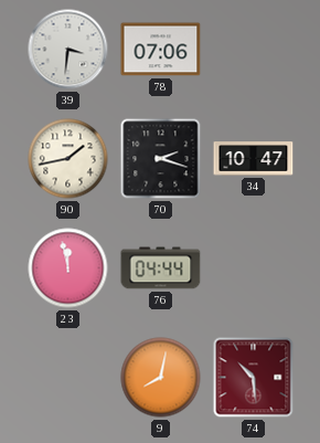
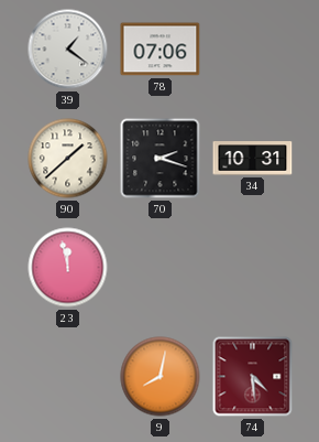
39: 3:31 -> 1:21 (68, 50)
90: 1:43 -> 1:38 (68, 159)
34: 10:47 -> 10:31 (253, 159)
76: 04:44 -> none (161, 268)
74: 10:29 -> 4:29 (253, 377)
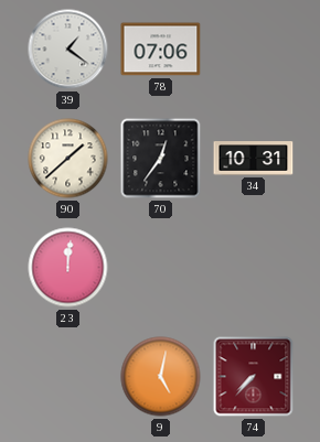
70: 2:18 -> 12:36 (161, 159)
23: 11:58 -> 12:01 (68, 268)
9: 8:02 -> 5:02 (161, 377)
74: 4:29 -> 7:37 (254, 377)
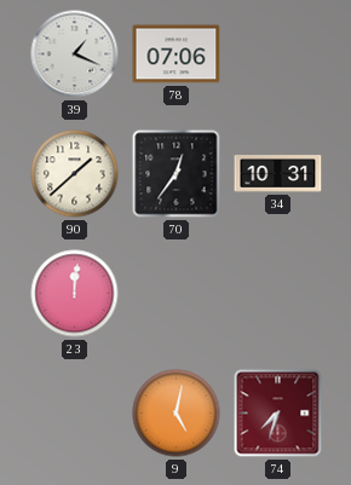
39: 1:21 -> 1:19 (75, 54)
74: 7:37 -> 7:33 (278, 414)
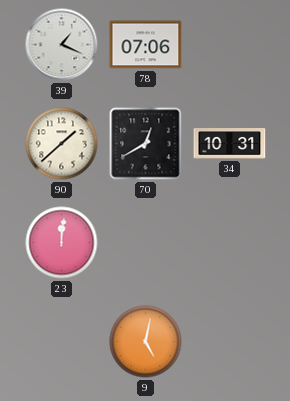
70: 12:36 -> 12:40 (146, 144)
74: 7:33 -> none (278, 414)
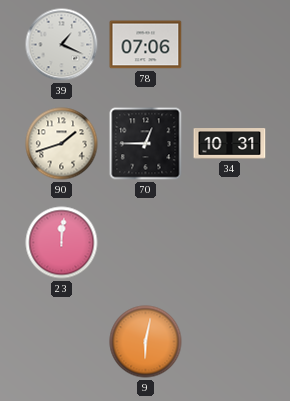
90: 1:38 -> 1:42 (62, 144)
70: 12:40 -> 12:45 (146, 144)
9: 5:02 -> 6:02 (146, 342)
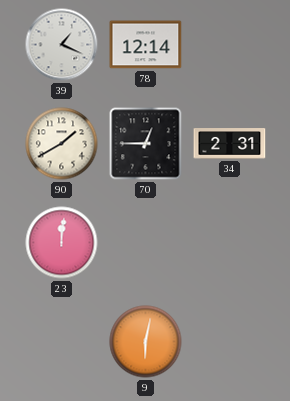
78: 07:06 -> 12:14 (146, 45)
90: 1:42 -> 1:40 (62, 144)
34: 10:31 -> 2:31 (230, 144)
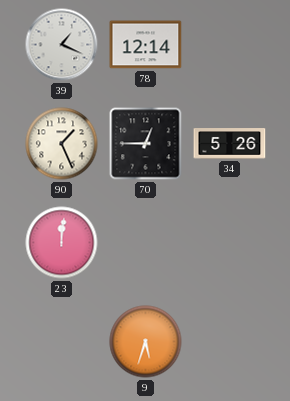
90: 1:40 -> 1:26 (62, 144)
34: 2:31 -> 5:26 (230, 144)
9: 6:02 -> 5:33 (146, 342)
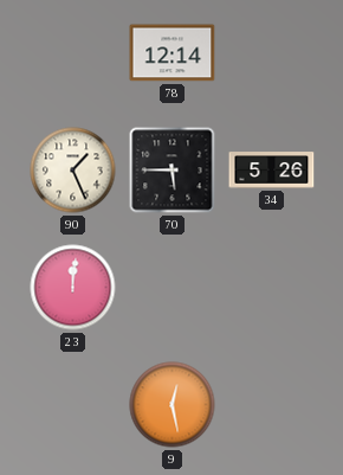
39: 1:19 -> none (62, 45)
70: 12:45 -> 5:45 (173, 171)
9: 5:33 -> 12:28 (173, 405)
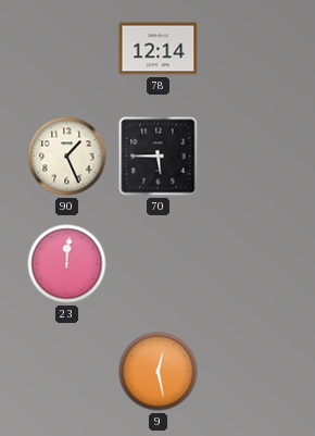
34: 5:26 -> none (272, 171)
